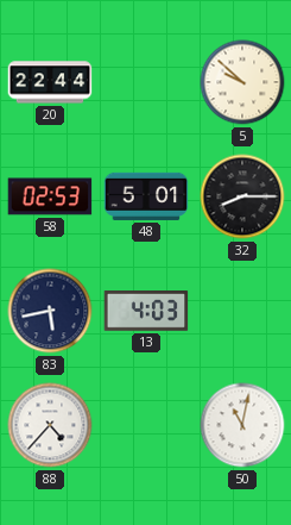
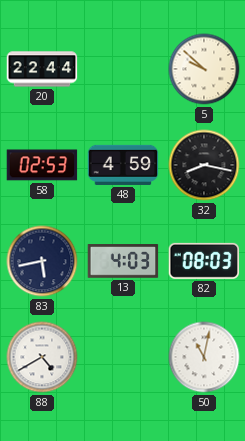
48: 5:01 -> 4:59 (123, 165)
32: 8:15 -> 8:17 (204, 165)
82: none -> 08:03 (204, 261)
88: 4:37 -> 4:40 (42, 357)
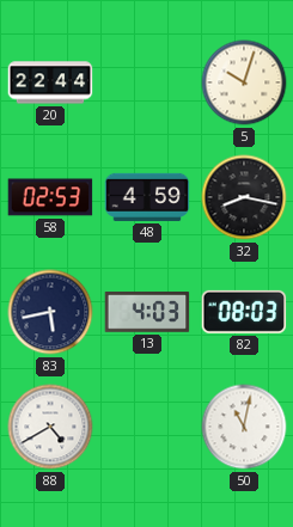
5: 9:52 -> 10:03 (244, 82)
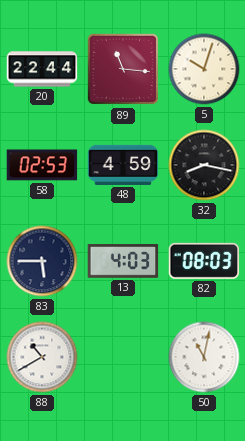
89: none -> 11:16 (123, 69)
83: 5:43 -> 5:45 (42, 261)
88: 4:40 -> 10:40 (42, 357)
